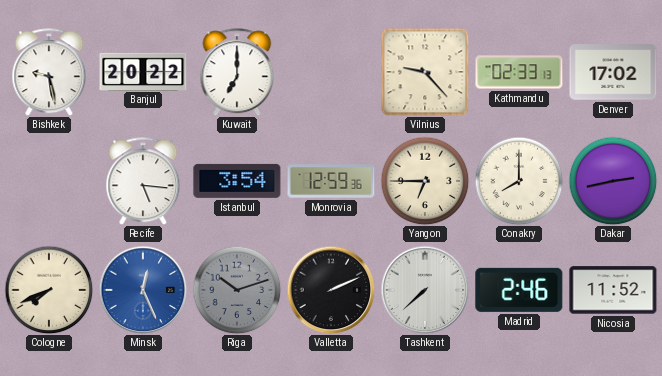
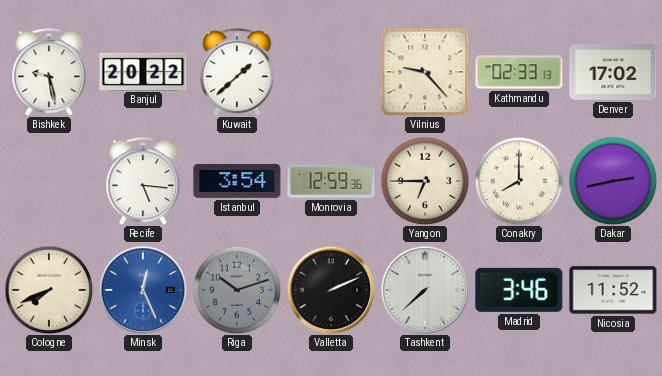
Kuwait: 7:00 -> 1:38 (237, 72)
Madrid: 2:46 -> 3:46 (519, 290)
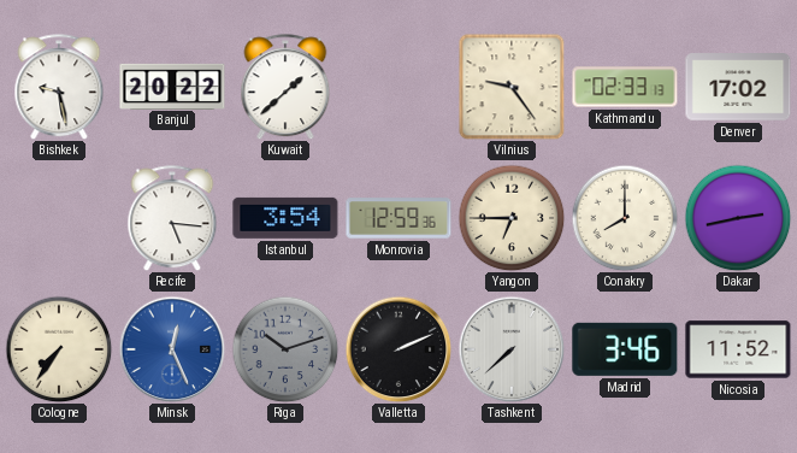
Vilnius: 9:23 -> 9:24 (512, 87)
Cologne: 7:41 -> 7:36 (59, 349)
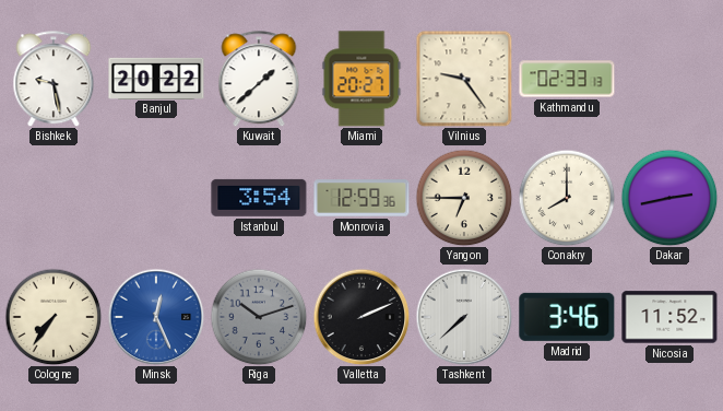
Miami: none -> 20:27 (361, 79)
Denver: 17:02 -> none (738, 87)
Recife: 5:16 -> none (172, 218)
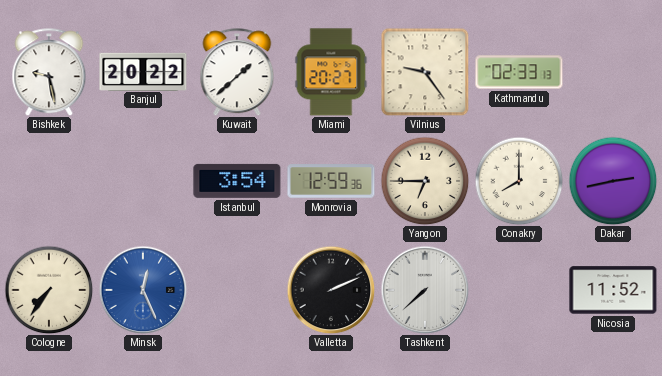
Riga: 10:12 -> none (259, 317)
Madrid: 3:46 -> none (567, 317)
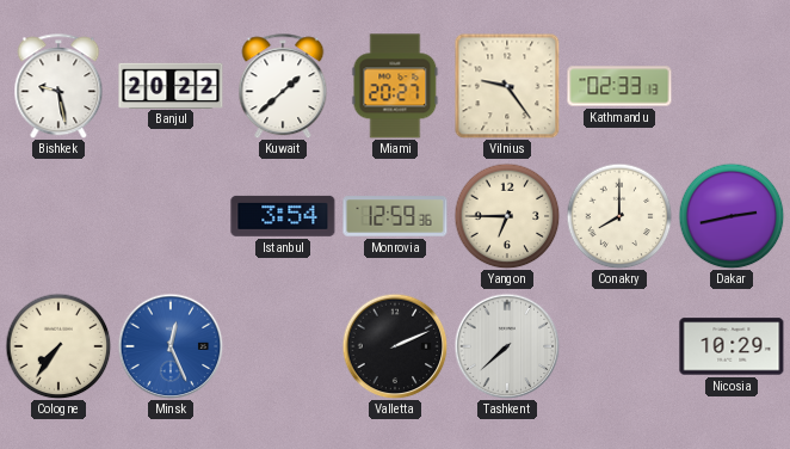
Nicosia: 11:52 -> 10:29 (732, 346)
